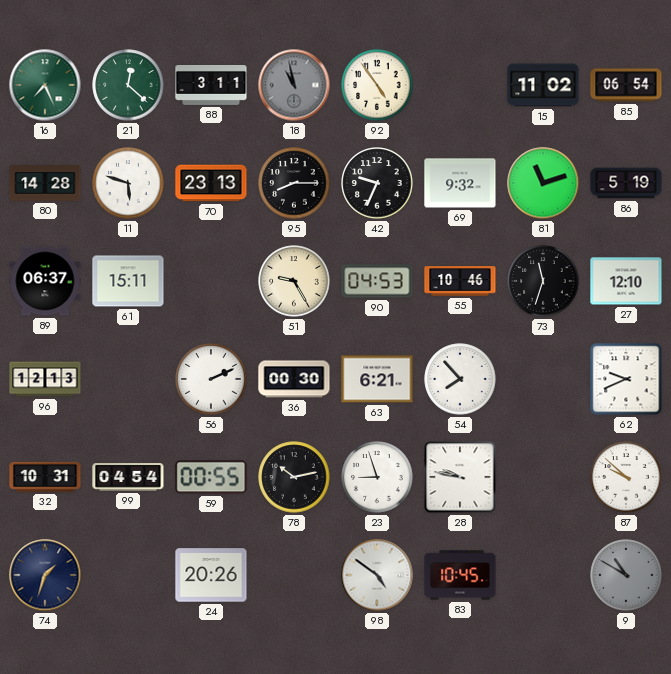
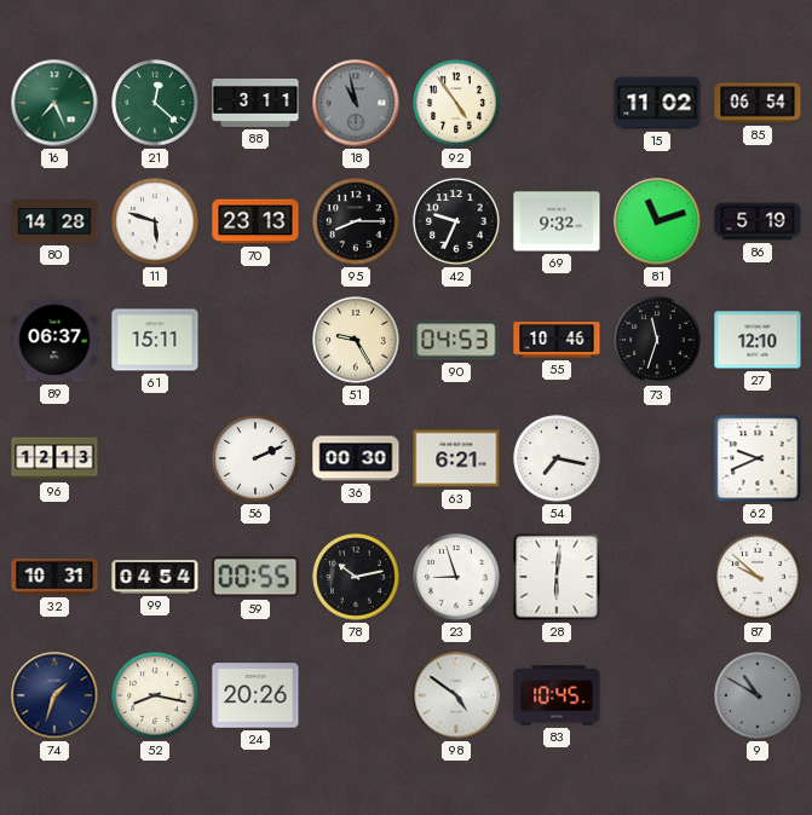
54: 7:53 -> 7:17 (557, 458)
28: 9:47 -> 6:01 (557, 577)
52: none -> 8:17 (155, 695)
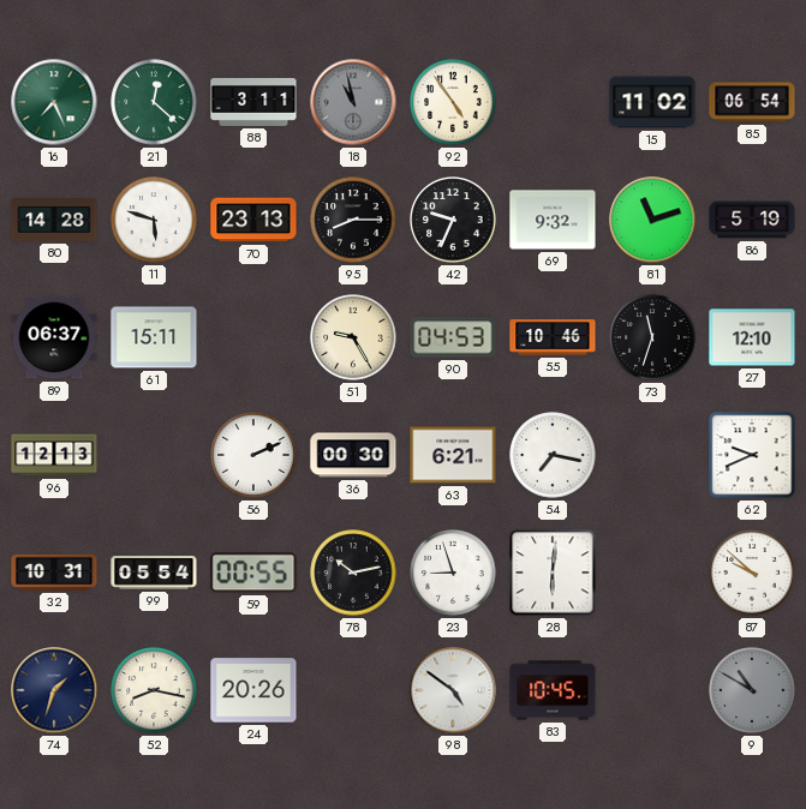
99: 04:54 -> 05:54 (154, 573)
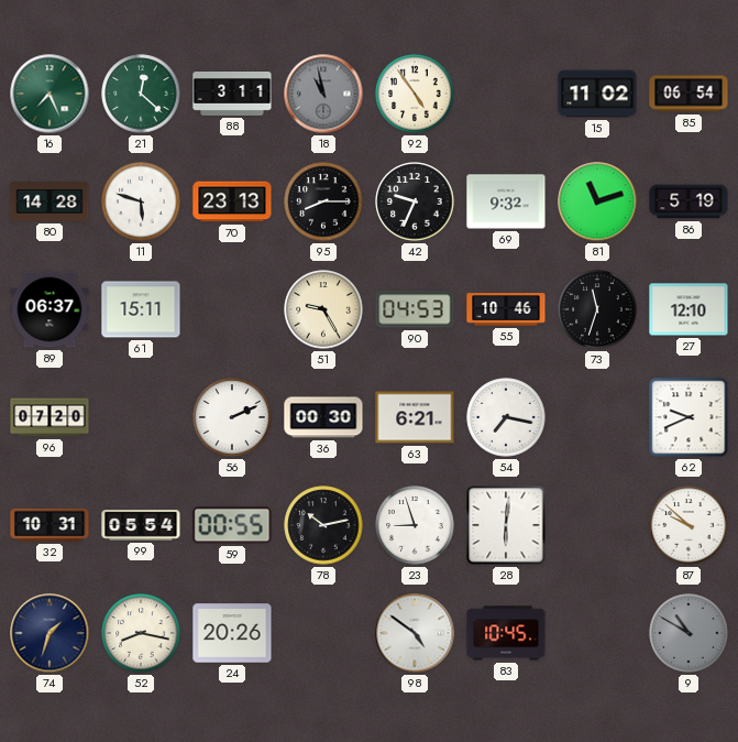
96: 12:13 -> 07:20 (49, 417)
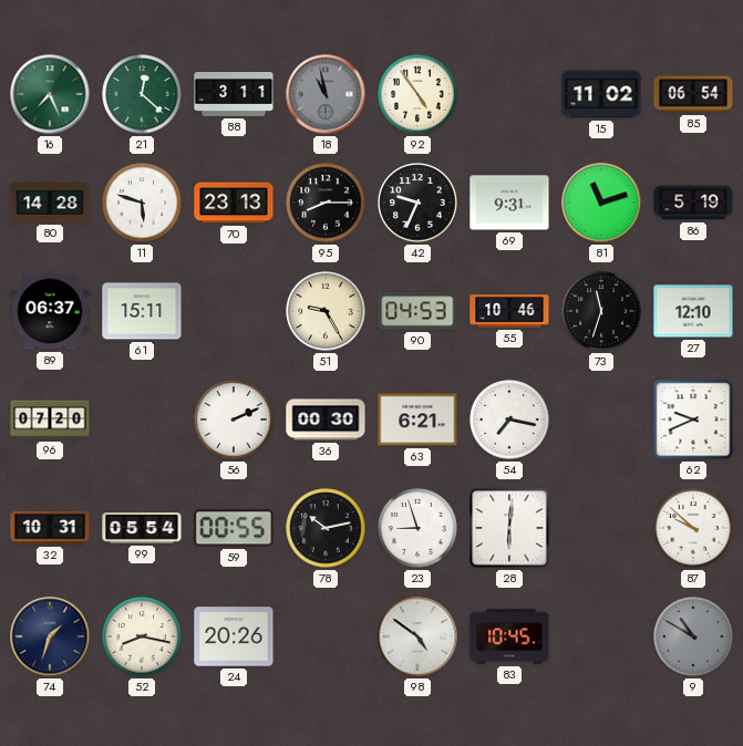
69: 9:32 -> 9:31 (509, 203)
